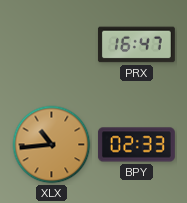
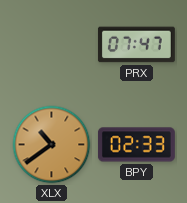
PRX: 16:47 -> 07:47 (136, 45)
XLX: 10:44 -> 10:39 (52, 145)
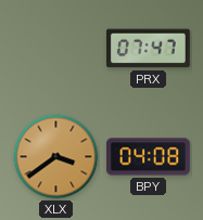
XLX: 10:39 -> 3:39 (56, 157)
BPY: 02:33 -> 04:08 (149, 157)
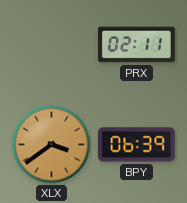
PRX: 07:47 -> 02:11 (136, 45)
BPY: 04:08 -> 06:39 (137, 145)
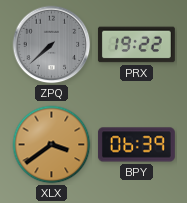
ZPQ: none -> 7:38 (52, 45)
PRX: 02:11 -> 19:22 (136, 45)
